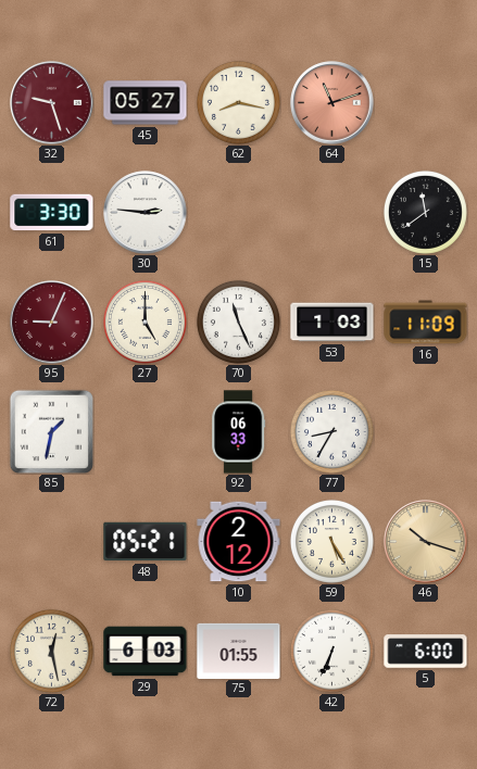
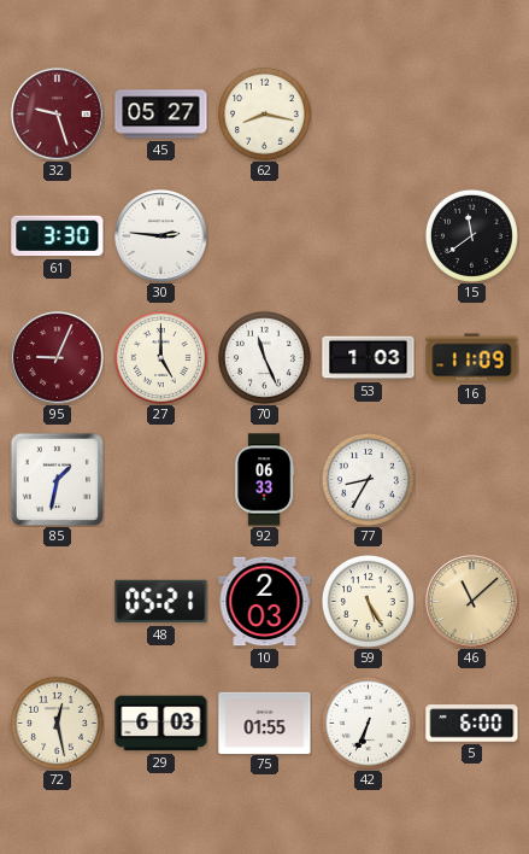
64: 11:12 -> none (332, 103)
10: 2:12 -> 2:03 (265, 602)
46: 10:18 -> 11:08 (472, 602)
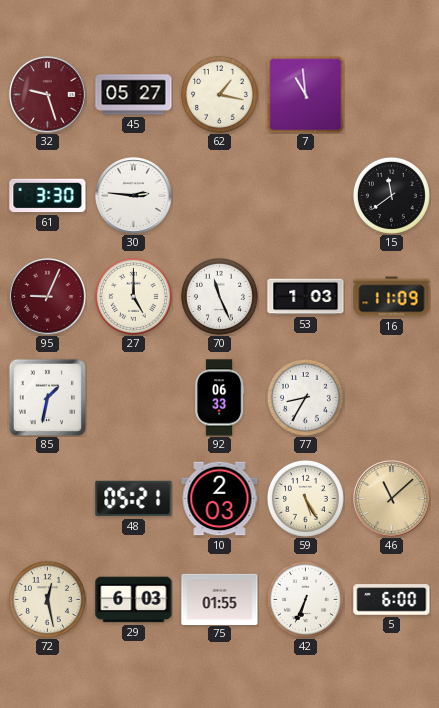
62: 8:17 -> 1:17 (219, 94)
7: none -> 10:59 (305, 94)
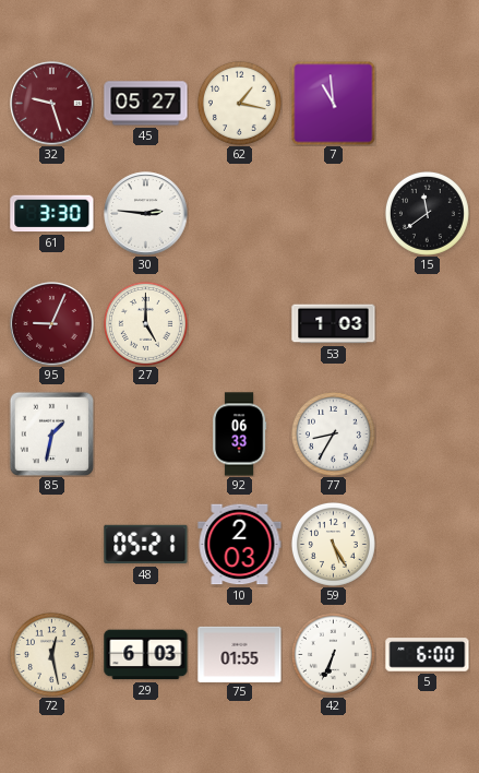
70: 11:26 -> none (219, 296)
16: 11:09 -> none (392, 297)
46: 11:08 -> none (392, 499)
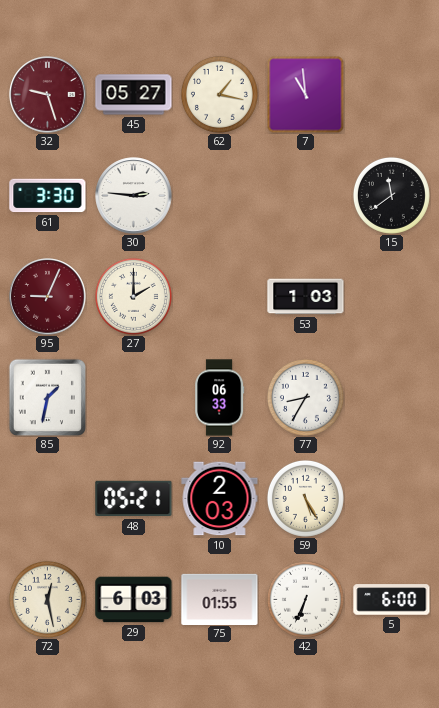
27: 5:00 -> 2:00 (133, 296)
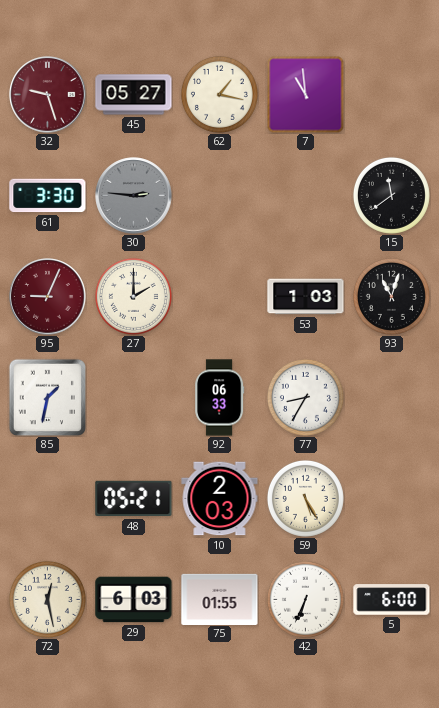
30 dial: white -> grey (134, 196)
93: none -> 11:03 (391, 296)
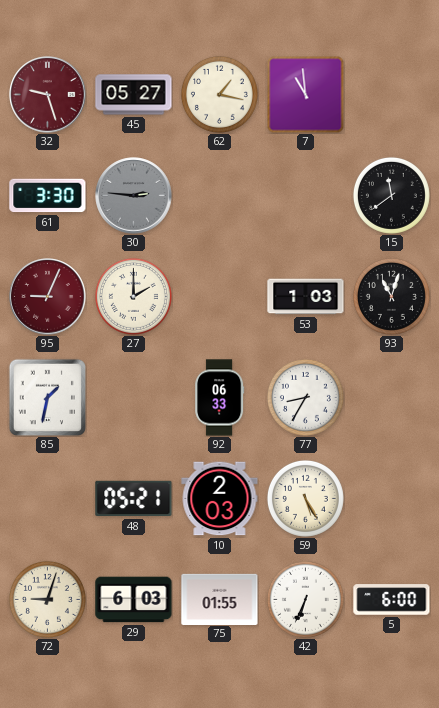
72: 12:28 -> 9:03 (47, 599)
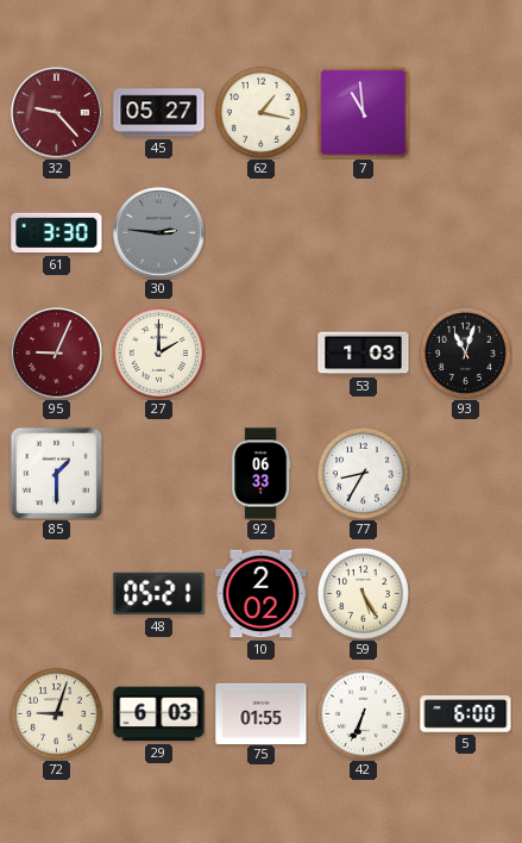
32: 9:27 -> 9:23 (57, 113)
15: 11:39 -> none (391, 195)
85: 1:32 -> 1:30 (56, 473)
10: 2:03 -> 2:02 (262, 594)
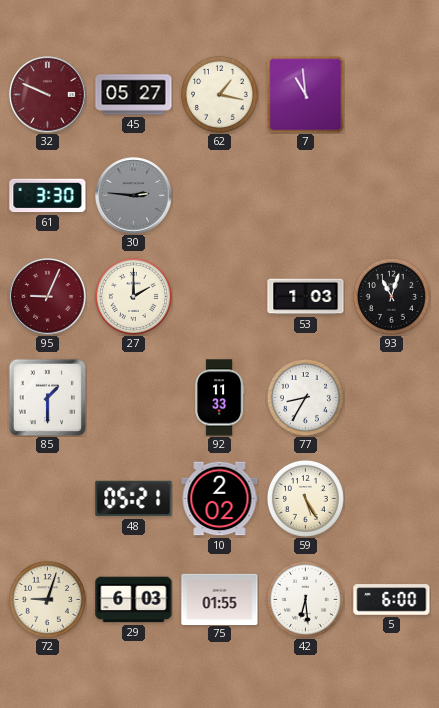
32: 9:23 -> 9:49 (48, 95)
92: 06:33 -> 11:33 (220, 398)
42: 6:34 -> 6:29 (305, 599)
